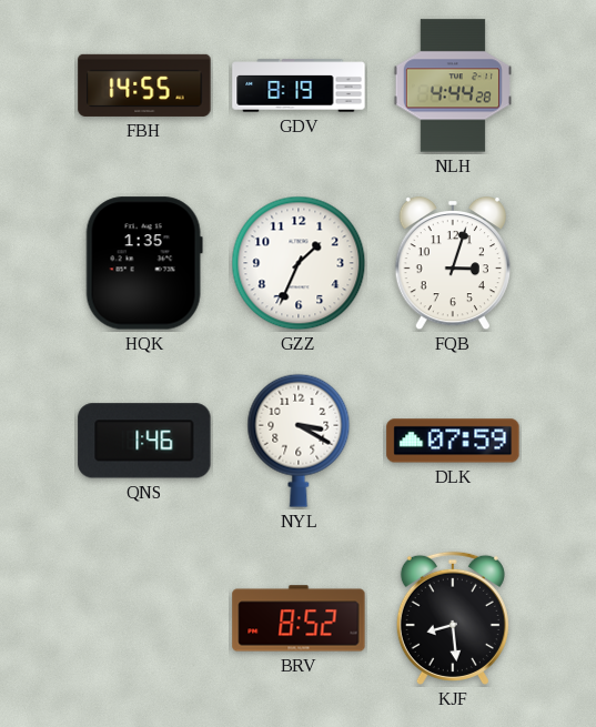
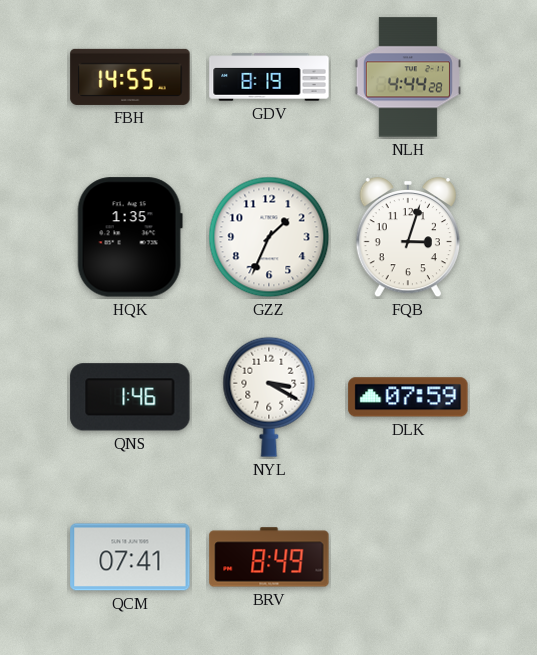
QCM: none -> 07:41 (130, 557)
BRV: 8:52 -> 8:49 (269, 557)
KJF: 8:29 -> none (453, 618)
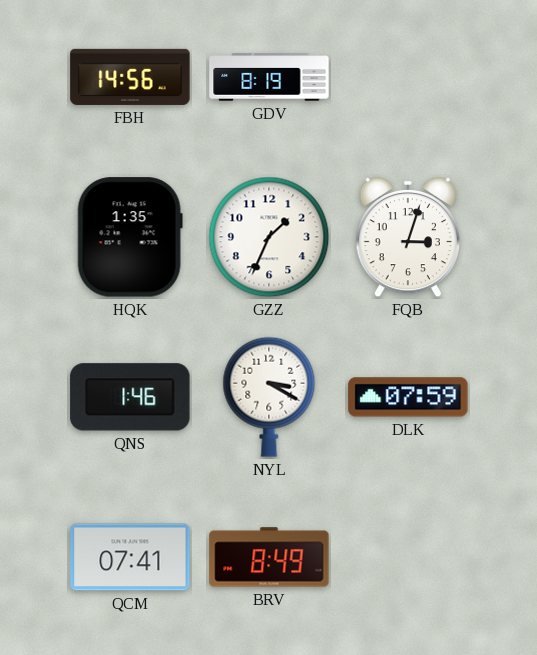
FBH: 14:55 -> 14:56 (130, 77)
NLH: 4:44 -> none (408, 77)
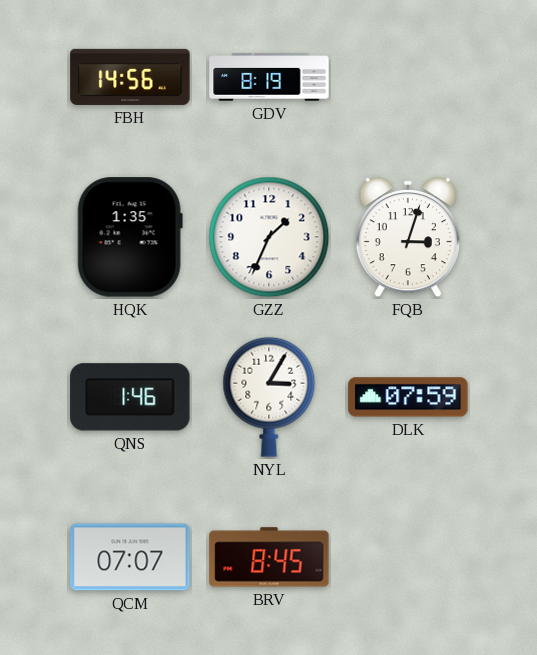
NYL: 3:20 -> 3:05 (269, 397)
QCM: 07:41 -> 07:07 (130, 557)
BRV: 8:49 -> 8:45 (269, 557)
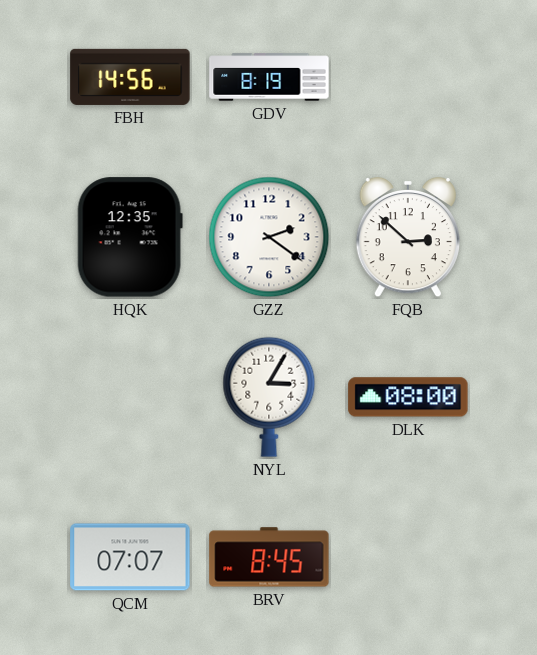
HQK: 1:35 -> 12:35 (130, 237)
GZZ: 1:34 -> 2:21 (269, 237)
FQB: 3:03 -> 2:52 (407, 237)
QNS: 1:46 -> none (130, 397)
DLK: 07:59 -> 08:00 (408, 397)
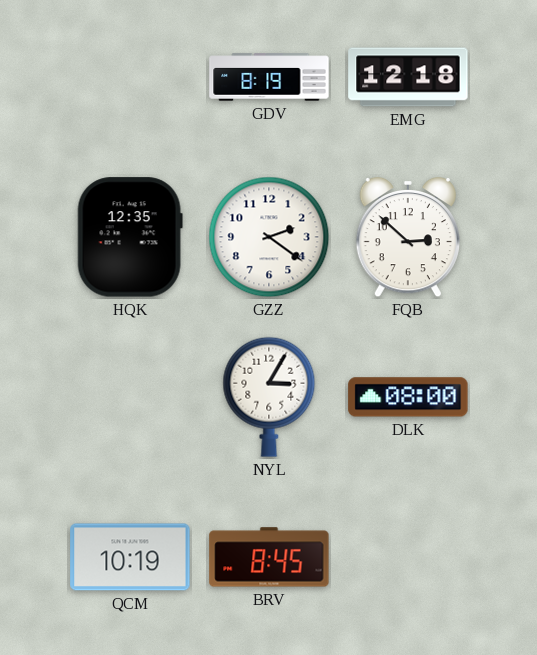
FBH: 14:56 -> none (130, 77)
EMG: none -> 12:18 (408, 77)
QCM: 07:07 -> 10:19 (130, 557)
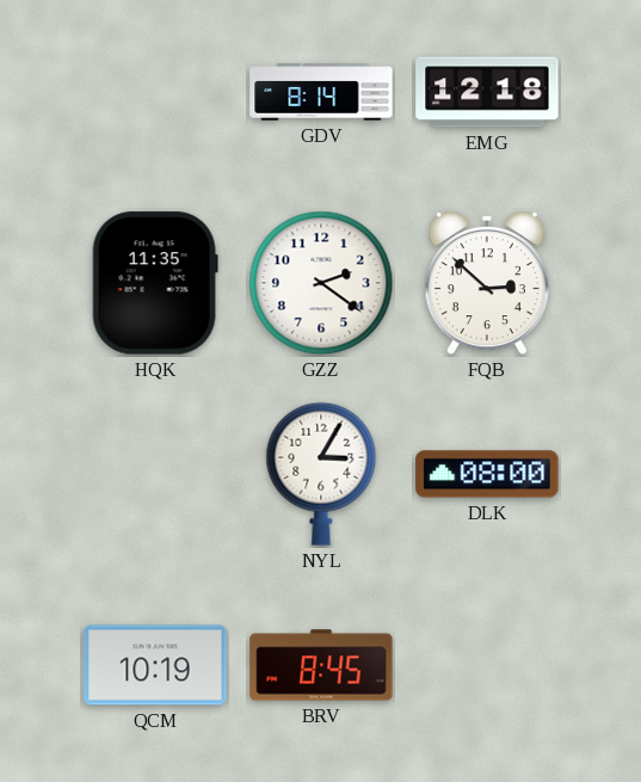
GDV: 8:19 -> 8:14 (321, 92)
HQK: 12:35 -> 11:35 (155, 283)
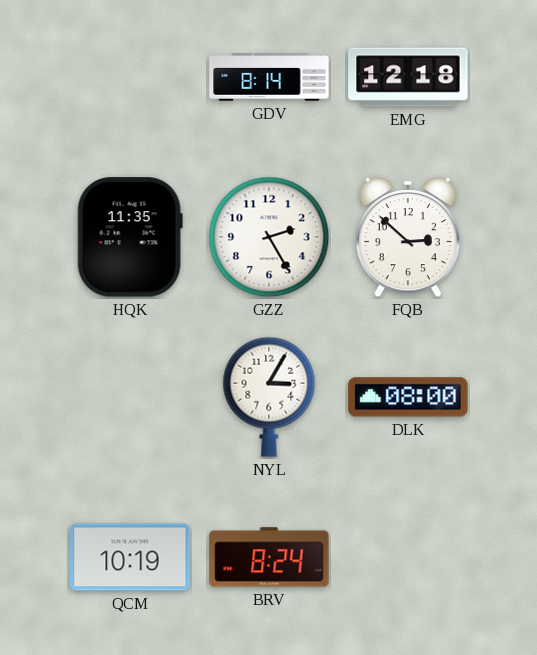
GZZ: 2:21 -> 2:25 (269, 237)
BRV: 8:45 -> 8:24 (269, 557)
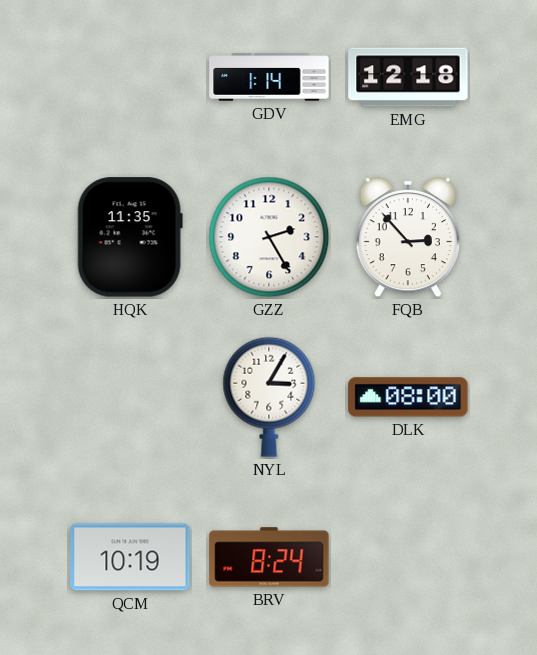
GDV: 8:14 -> 1:14 (269, 77)
FQB: 2:52 -> 2:53 (407, 237)
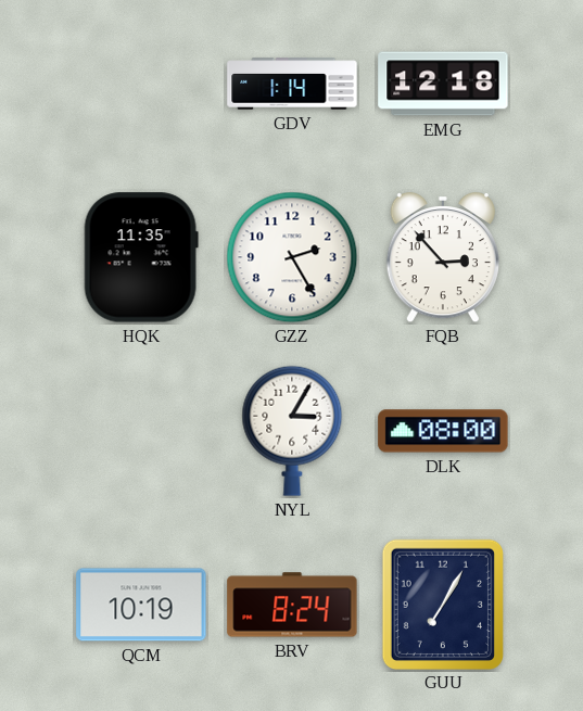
GUU: none -> 7:05 (443, 604)
